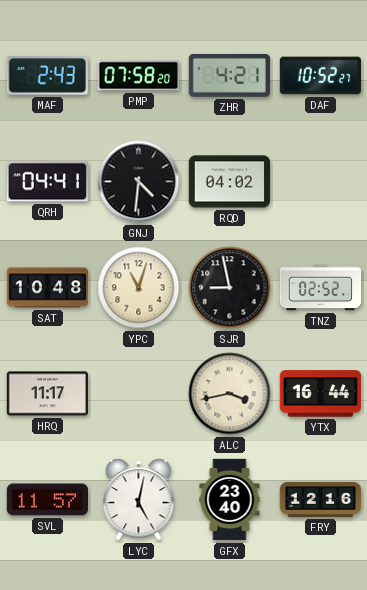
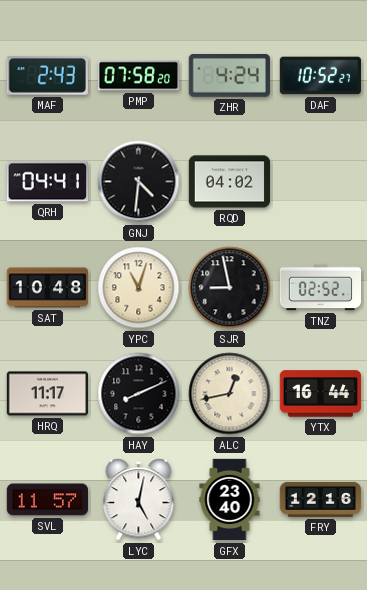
ZHR: 4:21 -> 4:24 (229, 75)
HAY: none -> 8:11 (139, 394)
ALC: 3:43 -> 12:43 (230, 394)
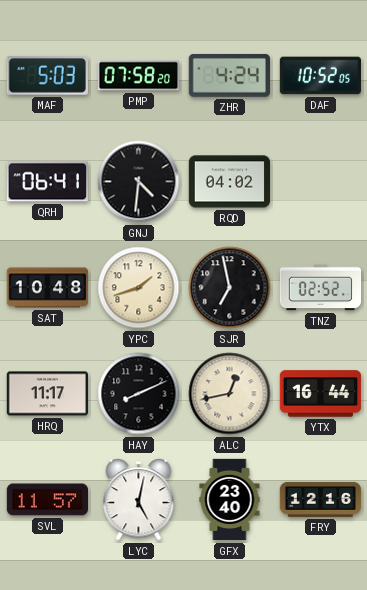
MAF: 2:43 -> 5:03 (47, 76)
DAF: 10:52:27 -> 10:52:05 (320, 76)
QRH: 04:41 -> 06:41 (47, 182)
YPC: 11:03 -> 1:42 (139, 288)
SJR: 8:58 -> 6:58 (230, 288)
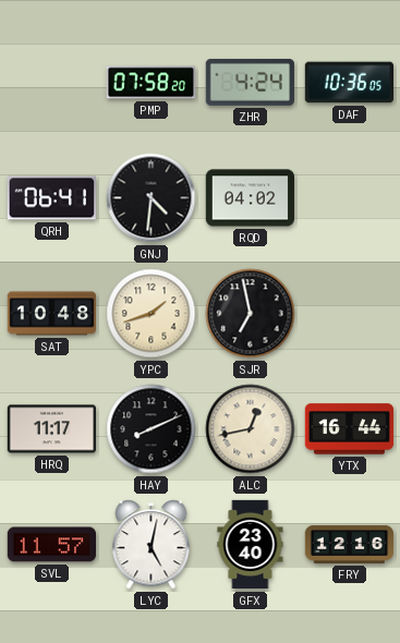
MAF: 5:03 -> none (47, 76)
DAF: 10:52 -> 10:36 (349, 83)
TNZ: 02:52 -> none (321, 288)
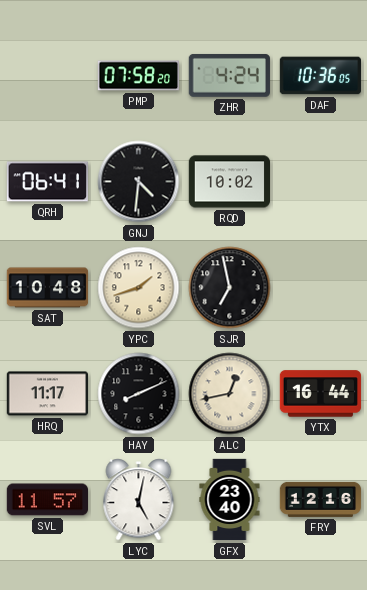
RQD: 04:02 -> 10:02 (229, 182)
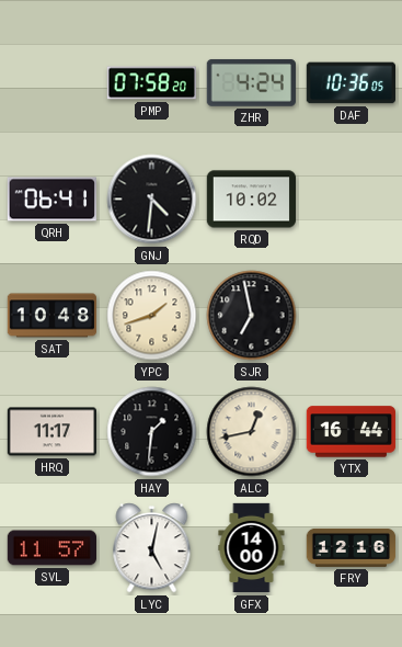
HAY: 8:11 -> 1:31 (152, 432)
GFX: 23:40 -> 14:00 (252, 548)
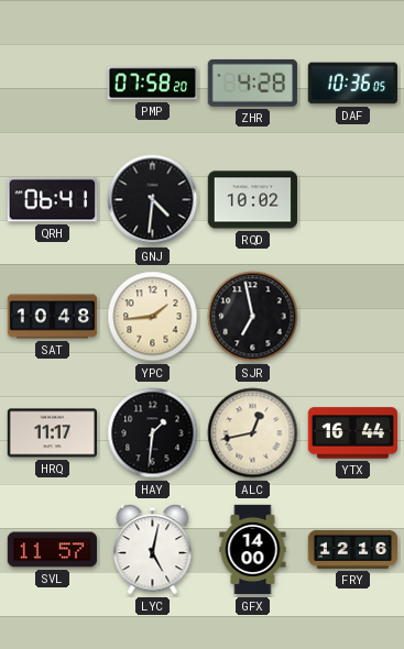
ZHR: 4:24 -> 4:28 (252, 82)
YPC: 1:42 -> 1:44 (153, 317)
